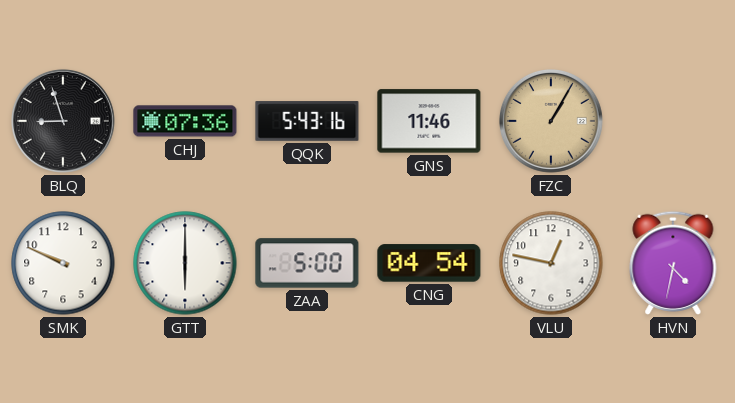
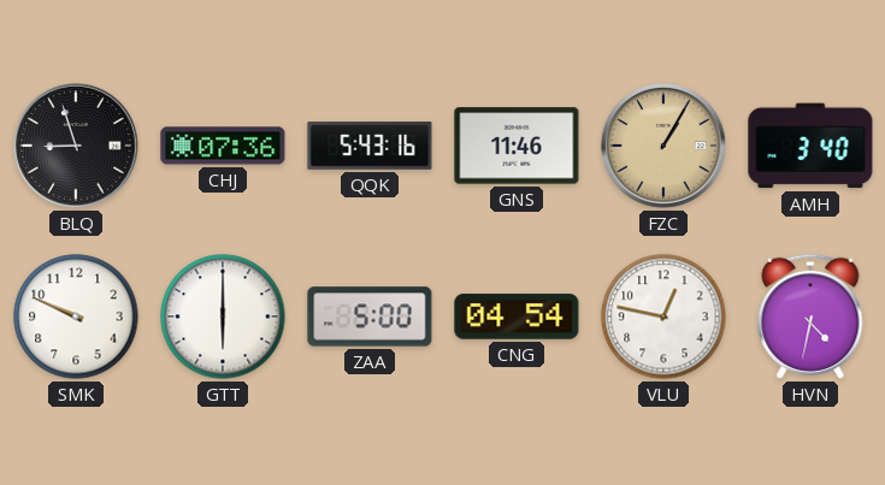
AMH: none -> 3:40 (810, 146)
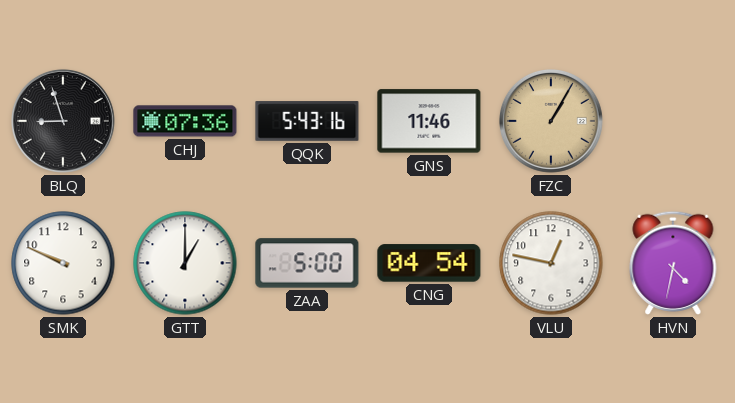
AMH: 3:40 -> none (810, 146)
GTT: 6:00 -> 1:00 (185, 263)
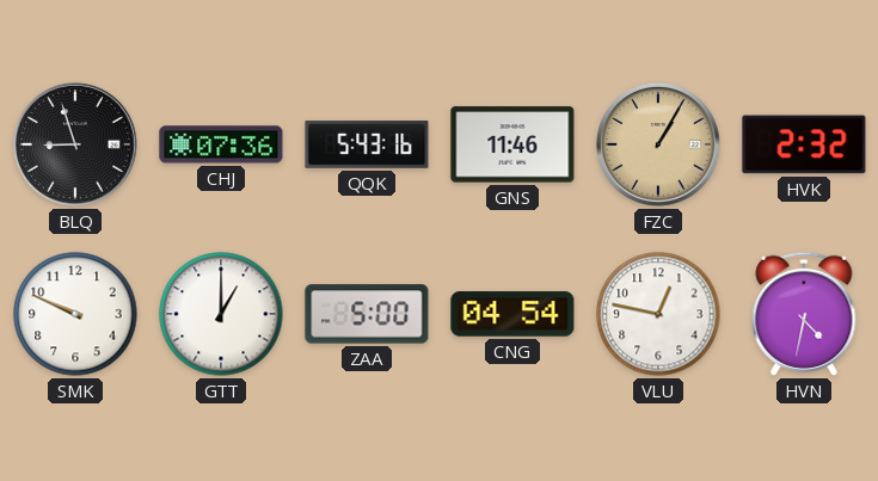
HVK: none -> 2:32 (804, 144)
